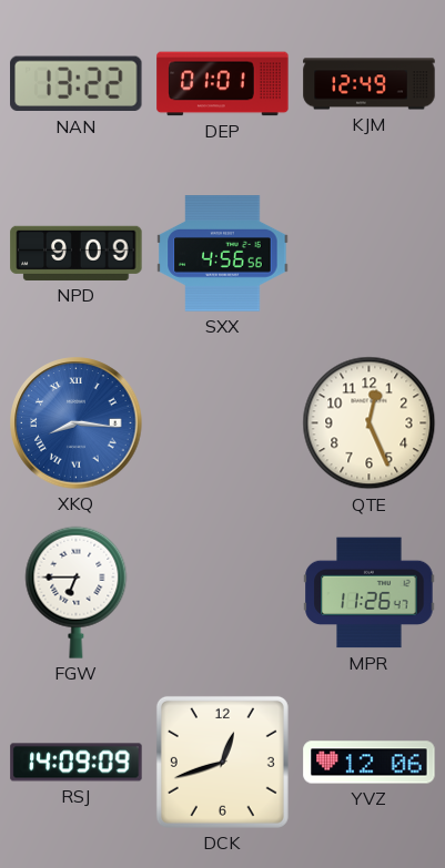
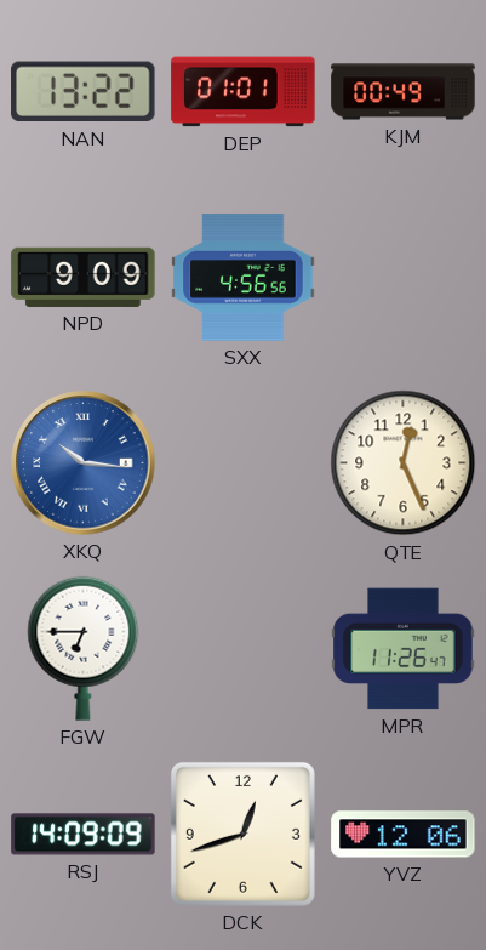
KJM: 12:49 -> 00:49 (404, 92)
XKQ: 8:16 -> 10:16 (84, 463)
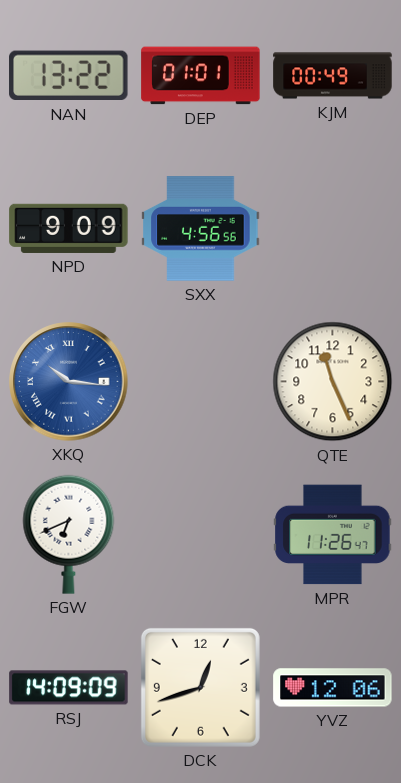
QTE: 12:26 -> 11:26 (333, 382)
FGW: 6:45 -> 6:41 (69, 534)
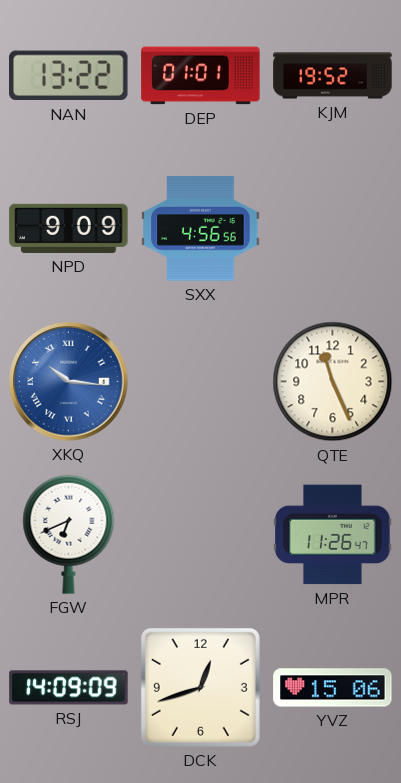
KJM: 00:49 -> 19:52 (333, 76)
YVZ: 12:06 -> 15:06 (333, 688)
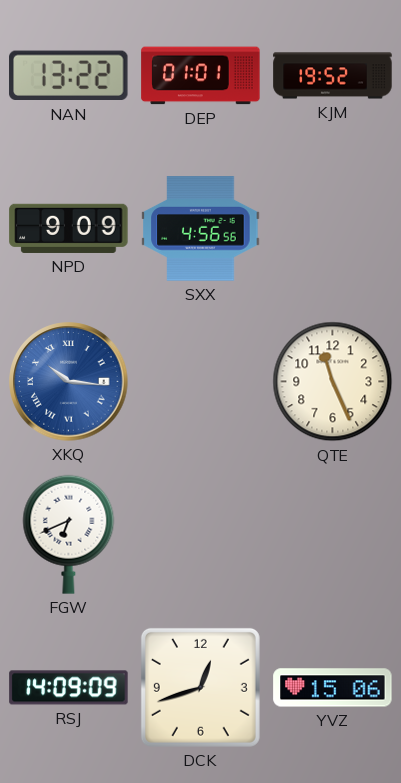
MPR: 11:26 -> none (333, 535)
